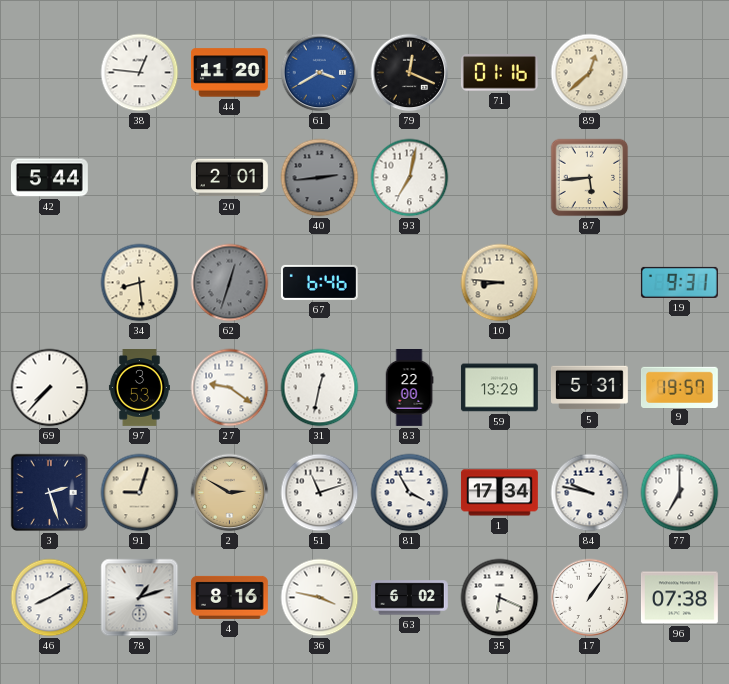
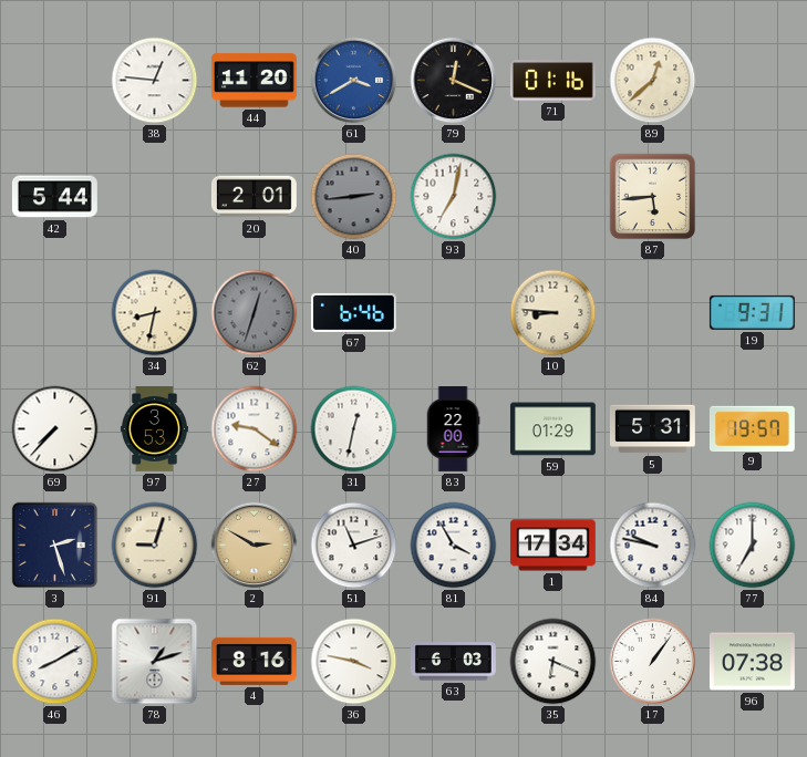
34: 8:29 -> 8:32 (155, 313)
59: 13:29 -> 01:29 (552, 429)
63: 6:02 -> 6:03 (454, 662)
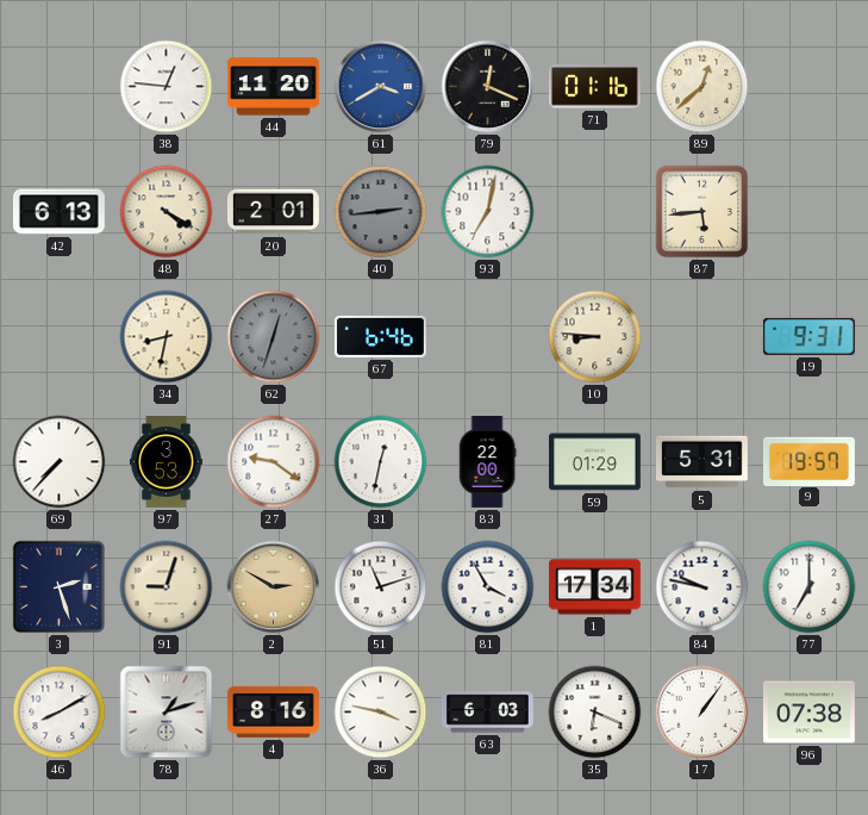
42: 5:44 -> 6:13 (58, 212)
48: none -> 4:20 (167, 212)
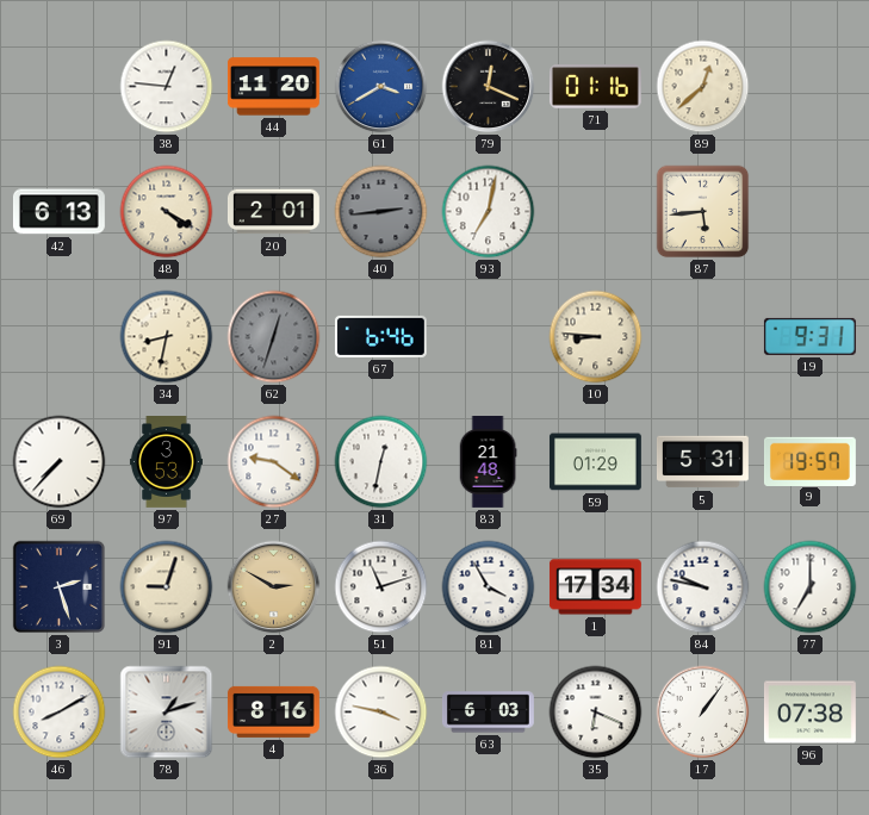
83: 22:00 -> 21:48 (488, 462)
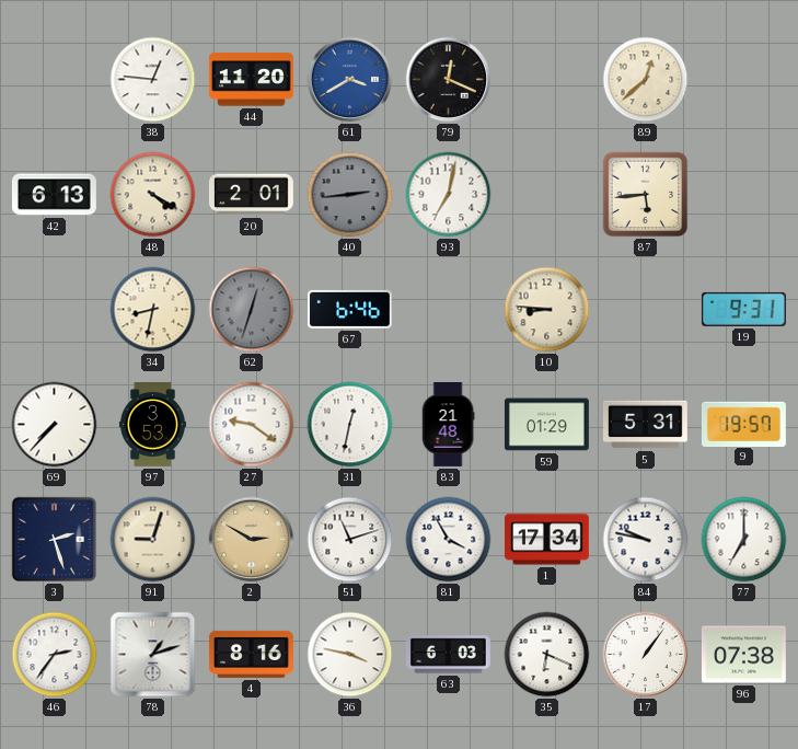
71: 01:16 -> none (595, 87)
46: 8:10 -> 2:36 (55, 655)
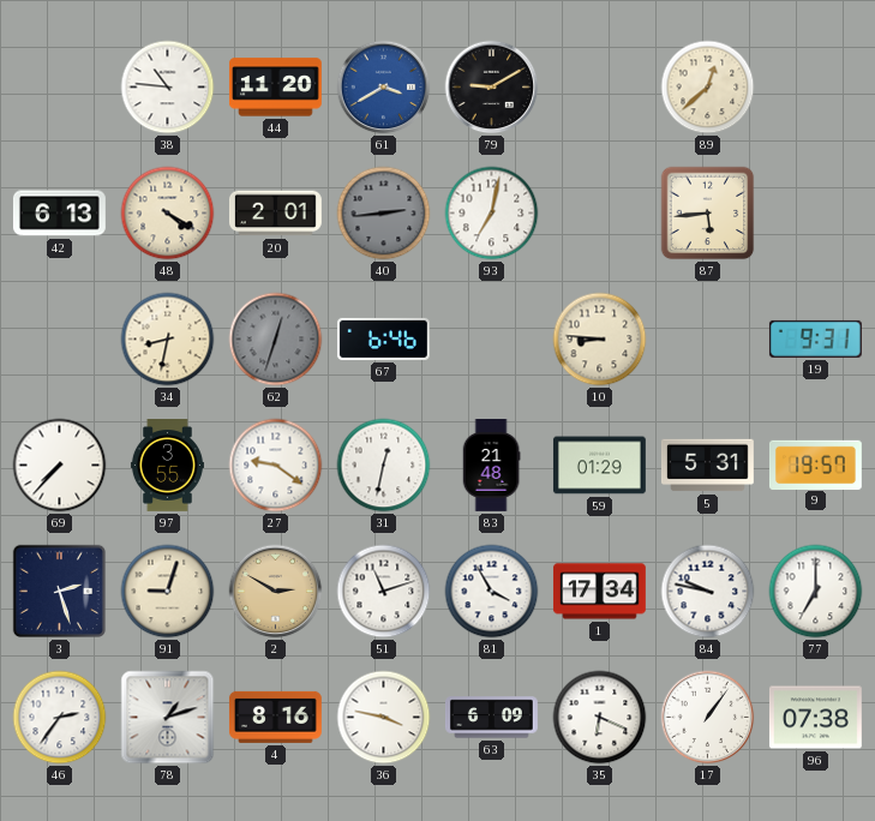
38: 12:46 -> 10:46 (168, 88)
79: 12:19 -> 9:10 (492, 88)
97: 3:53 -> 3:55 (167, 466)
63: 6:03 -> 6:09 (492, 718)
